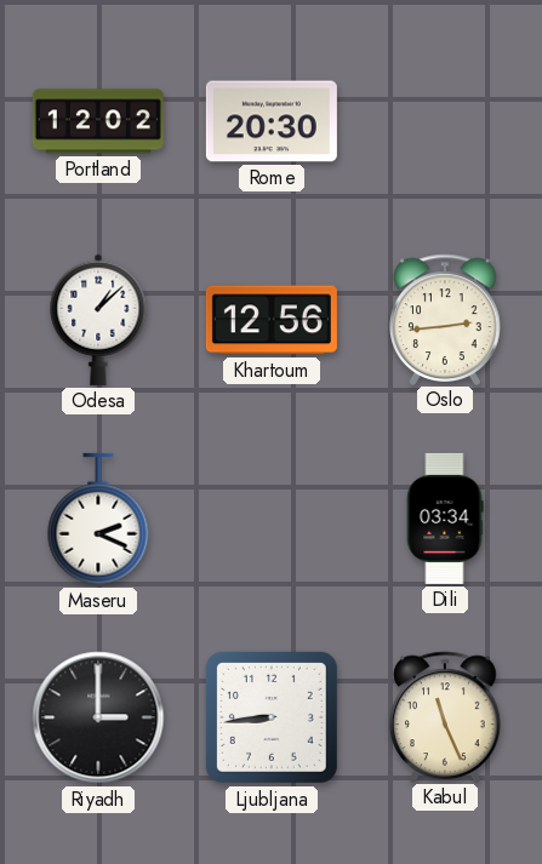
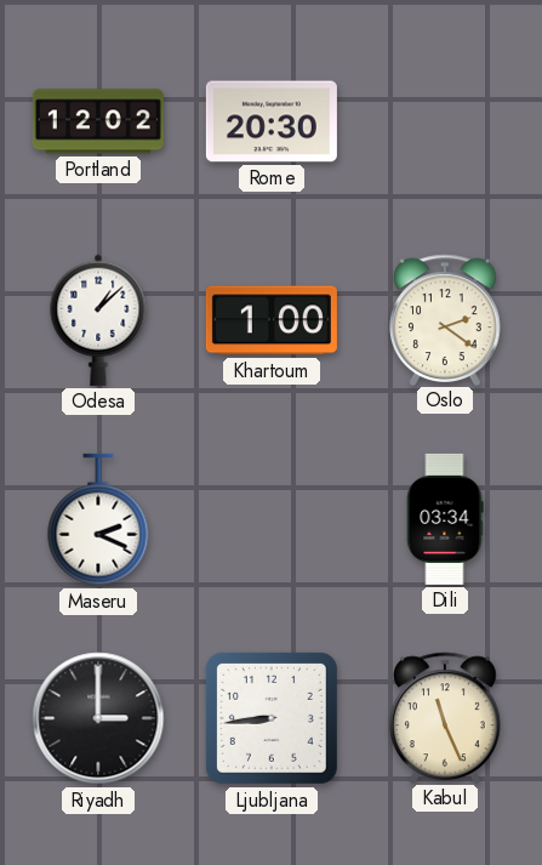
Khartoum: 12:56 -> 1:00 (272, 320)
Oslo: 2:44 -> 2:21 (446, 319)
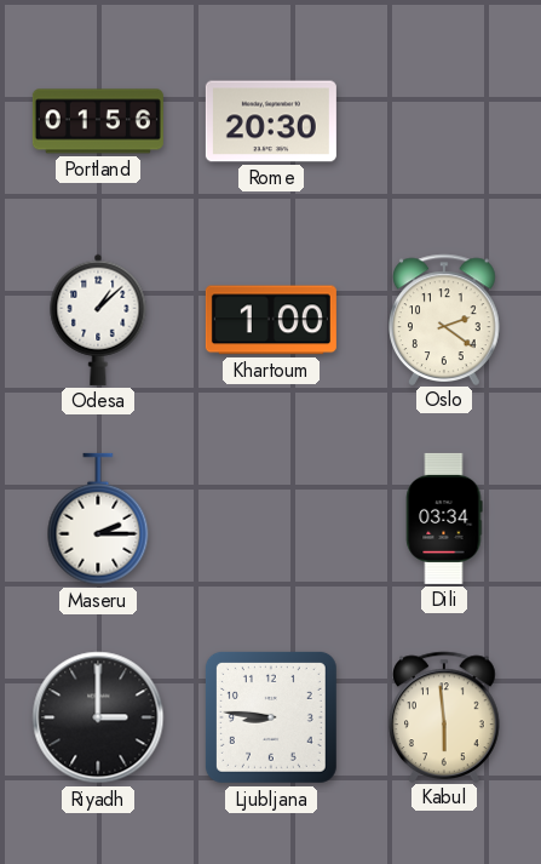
Portland: 12:02 -> 01:56 (98, 121)
Maseru: 2:19 -> 2:15 (98, 519)
Ljubljana: 8:44 -> 8:46 (271, 717)
Kabul: 11:26 -> 5:59 (445, 716)
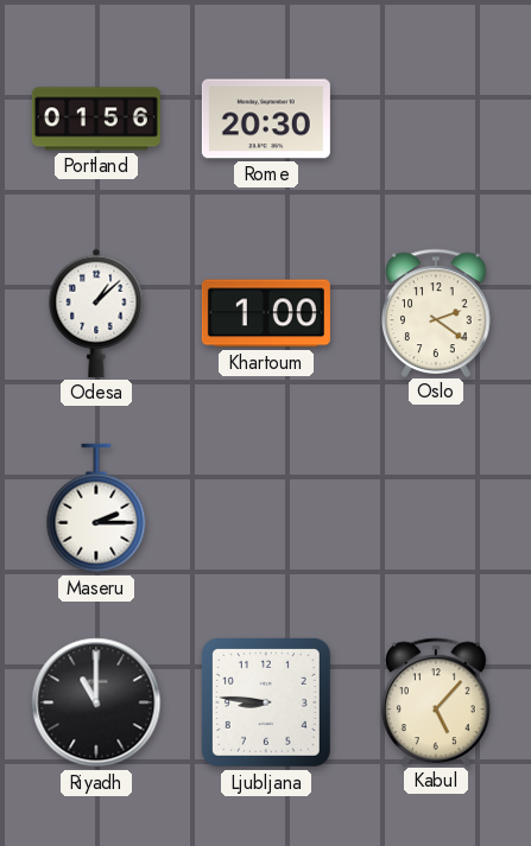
Dili: 03:34 -> none (444, 519)
Riyadh: 3:00 -> 11:00 (96, 702)
Kabul: 5:59 -> 5:07 (437, 701)
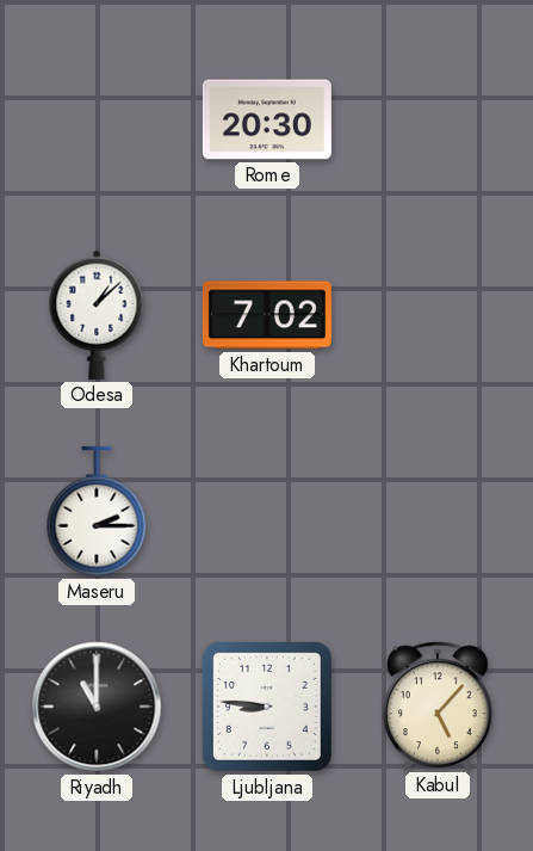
Portland: 01:56 -> none (96, 119)
Khartoum: 1:00 -> 7:02 (267, 315)
Oslo: 2:21 -> none (437, 312)
